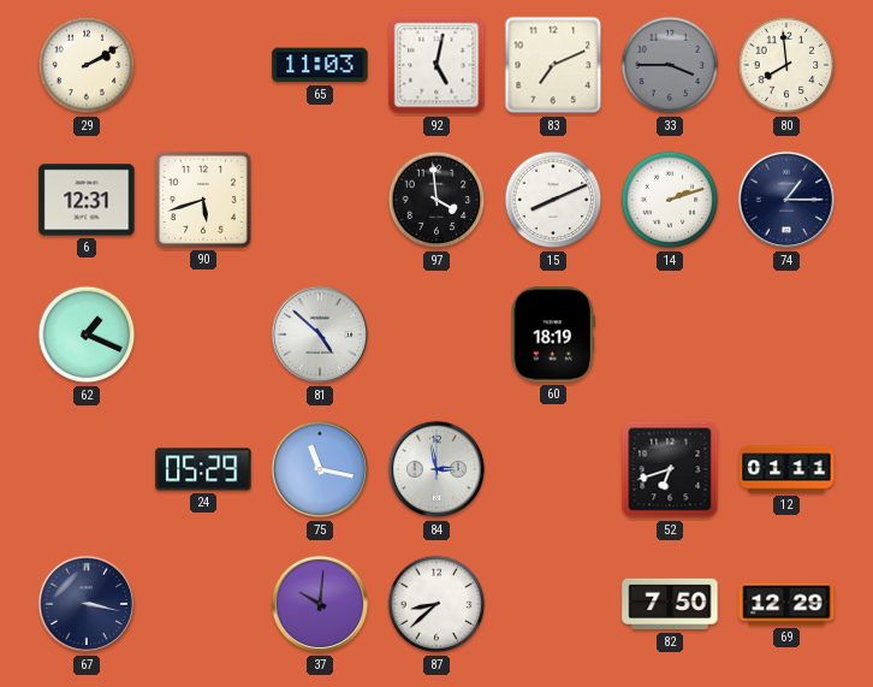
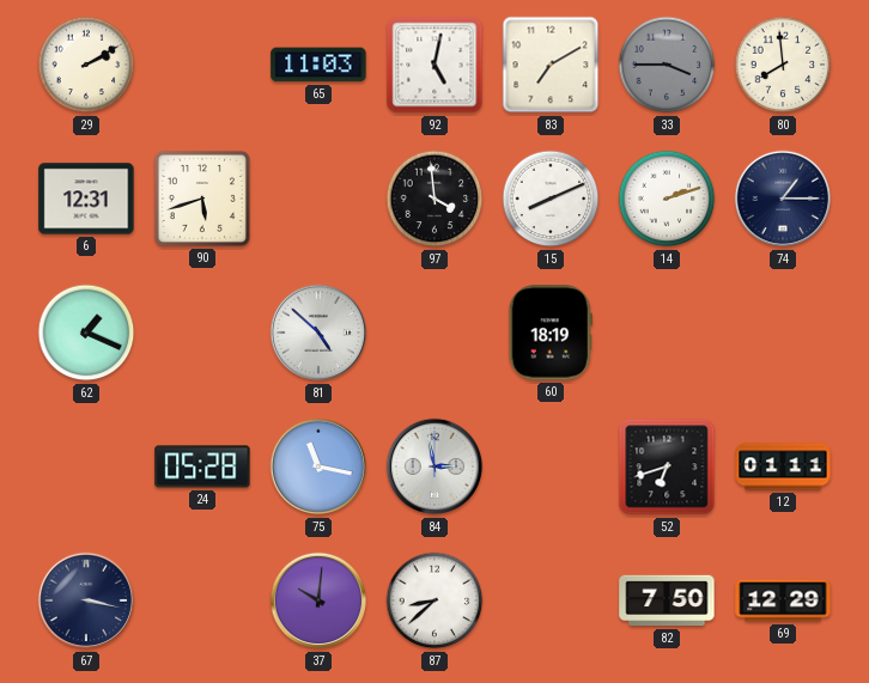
83: 7:11 -> 7:10 (551, 65)
24: 05:29 -> 05:28 (202, 466)
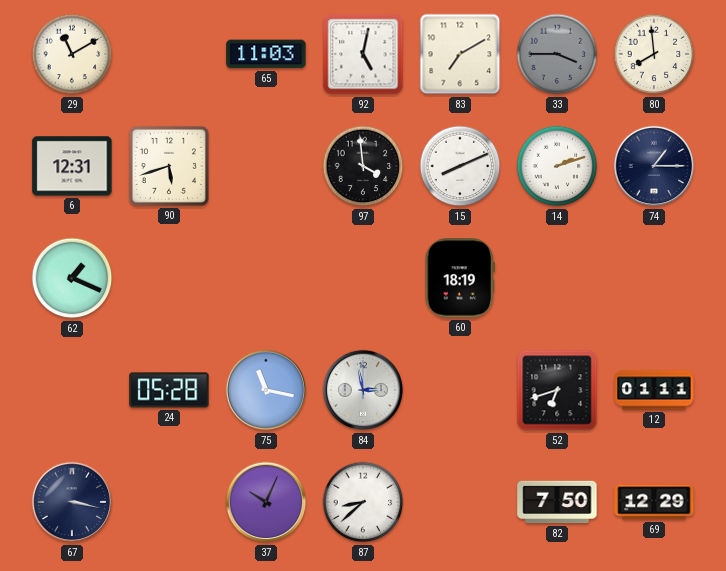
29: 2:10 -> 11:10 (72, 54)
81: 4:52 -> none (318, 333)
37: 10:01 -> 10:04 (266, 502)
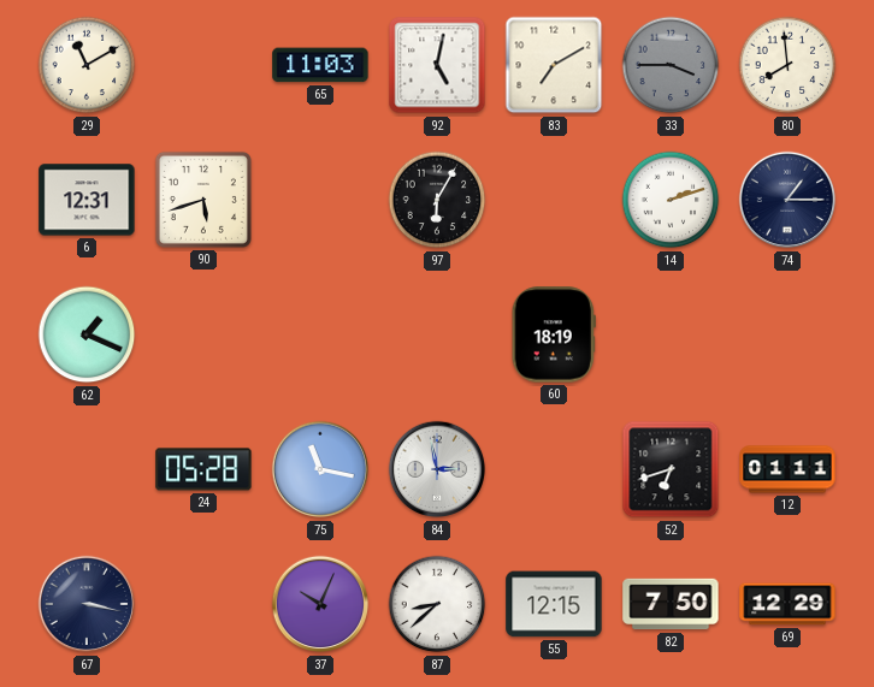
97: 3:59 -> 6:05 (437, 200)
15: 8:11 -> none (460, 166)
55: none -> 12:15 (554, 604)
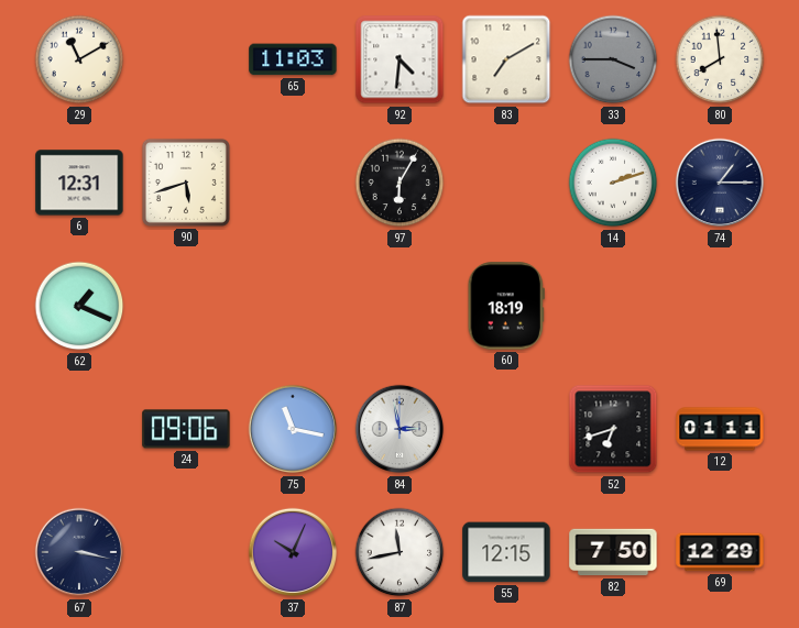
92: 5:02 -> 4:31 (399, 59)
24: 05:28 -> 09:06 (186, 429)
87: 8:38 -> 11:43 (399, 552)
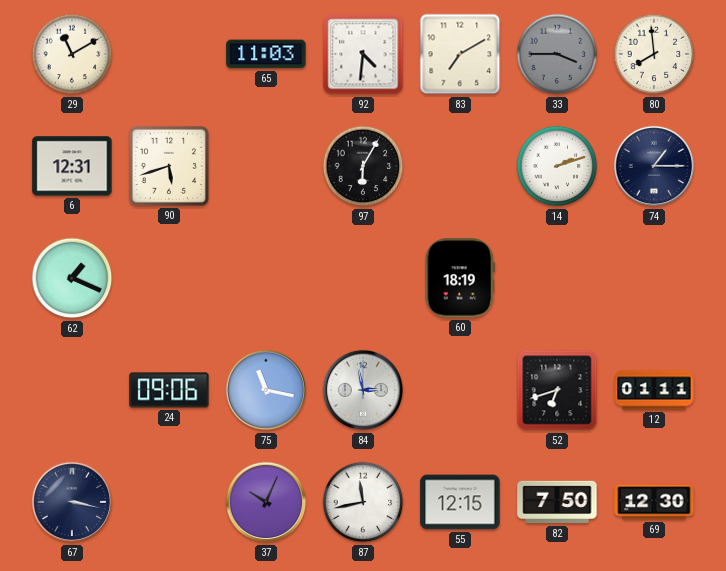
69: 12:29 -> 12:30 (654, 502)
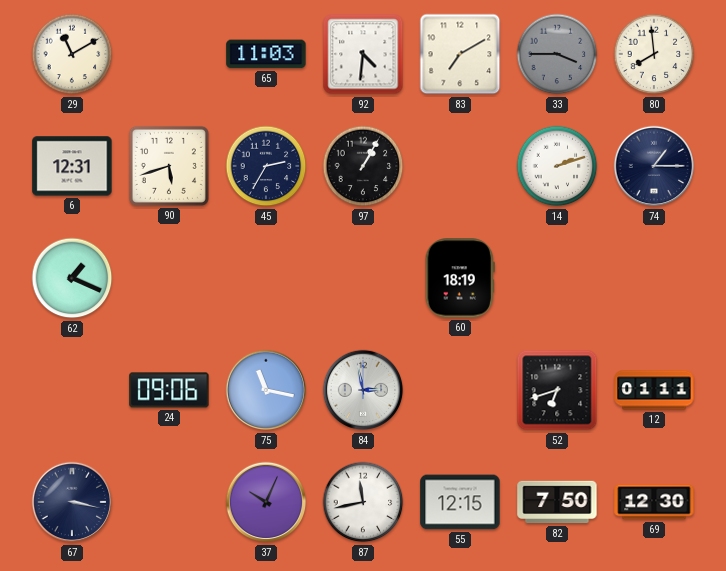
45: none -> 2:35 (266, 166)
97: 6:05 -> 1:05 (363, 166)
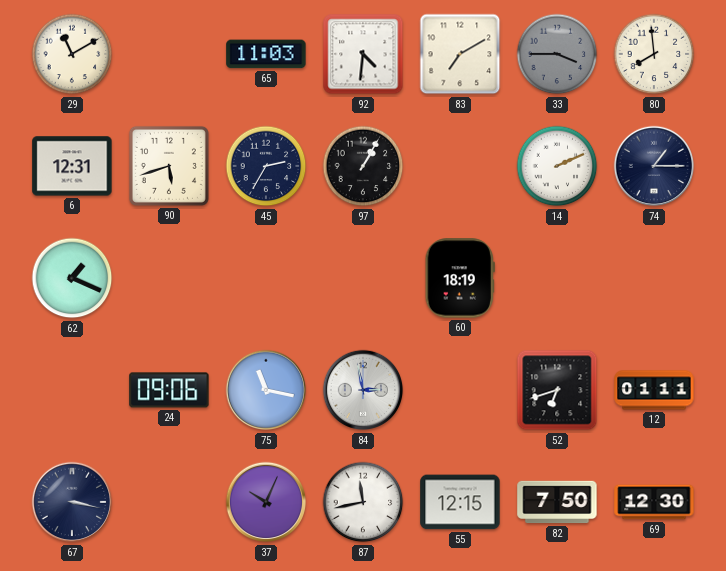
14: 2:12 -> 2:11 (557, 166)
